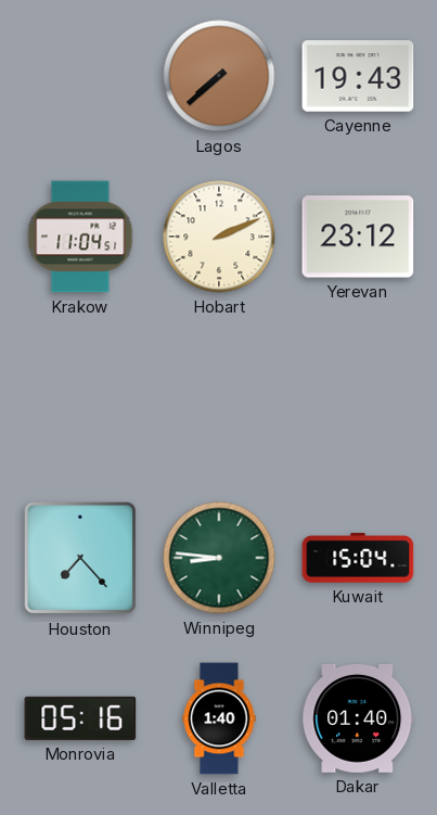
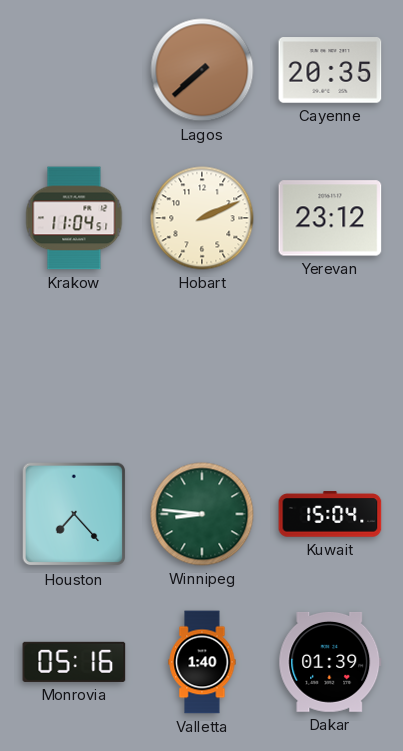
Cayenne: 19:43 -> 20:35 (330, 70)
Dakar: 01:40 -> 01:39 (330, 662)
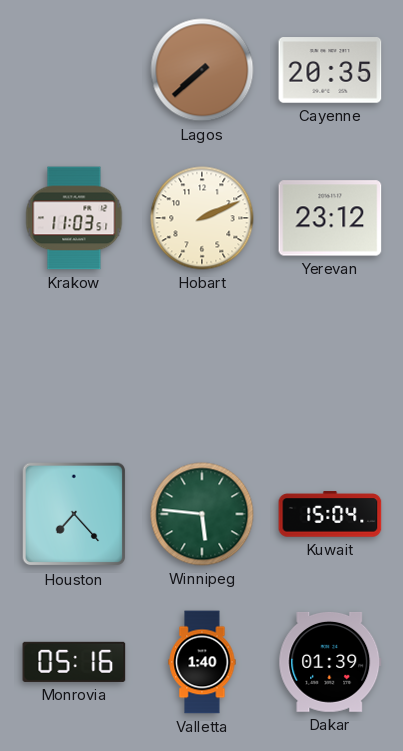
Krakow: 11:04 -> 11:03 (74, 218)
Winnipeg: 8:46 -> 5:46 (202, 514)
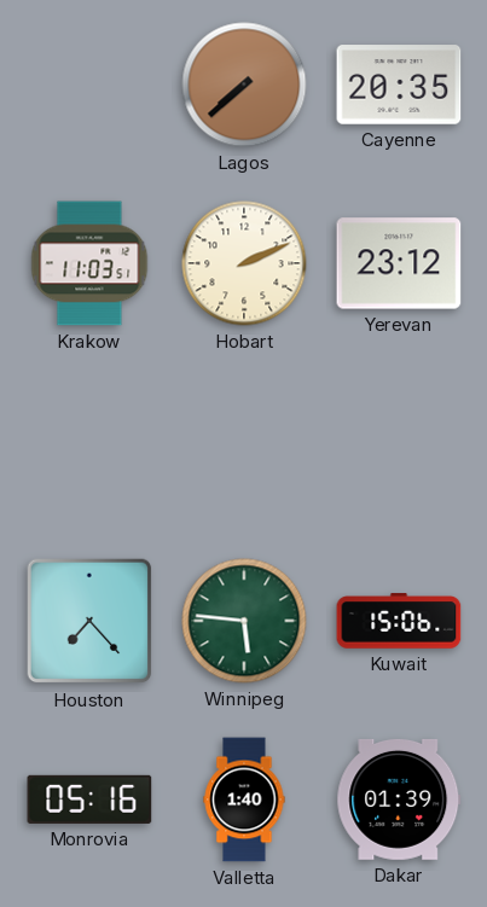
Kuwait: 15:04 -> 15:06 (399, 621)
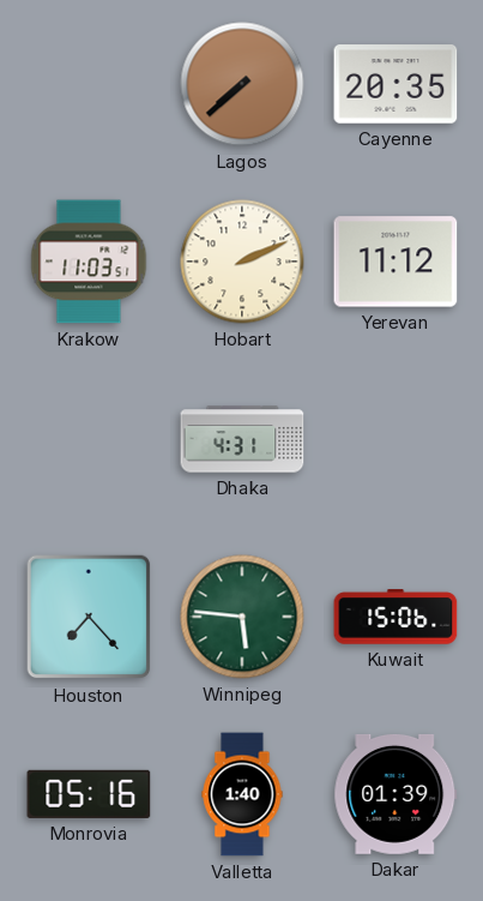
Yerevan: 23:12 -> 11:12 (396, 262)
Dhaka: none -> 4:31 (242, 439)
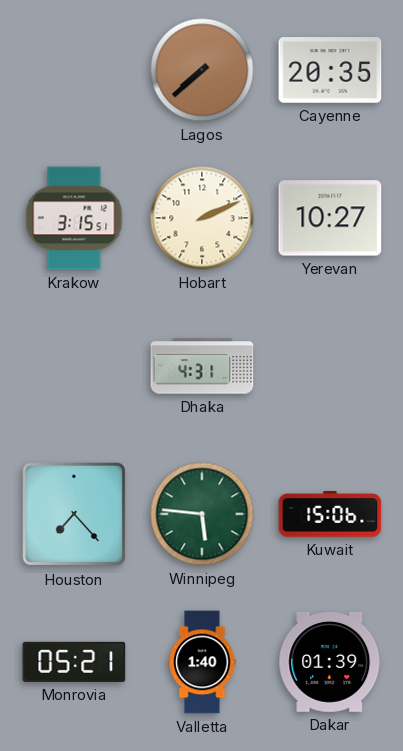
Krakow: 11:03 -> 3:15 (74, 218)
Yerevan: 11:12 -> 10:27 (330, 218)
Monrovia: 05:16 -> 05:21 (74, 662)
